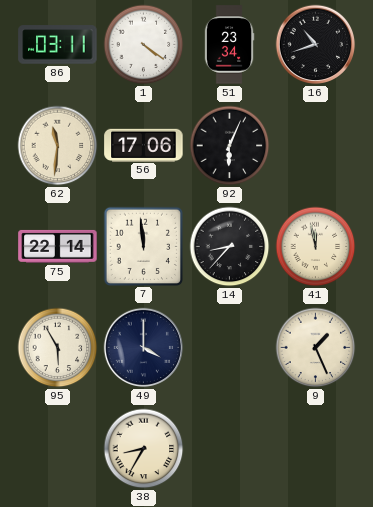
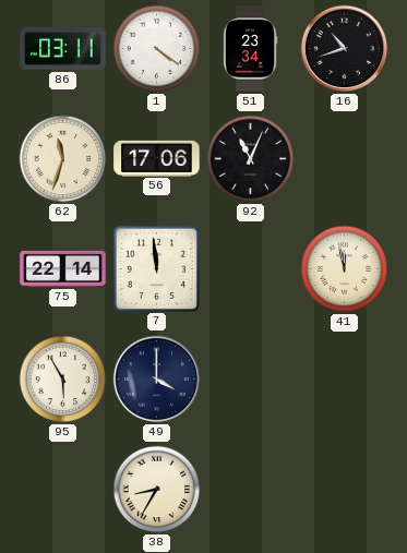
62: 11:31 -> 11:33 (63, 159)
92: 6:04 -> 11:04 (251, 159)
14: 8:37 -> none (230, 247)
9: 1:26 -> none (316, 348)
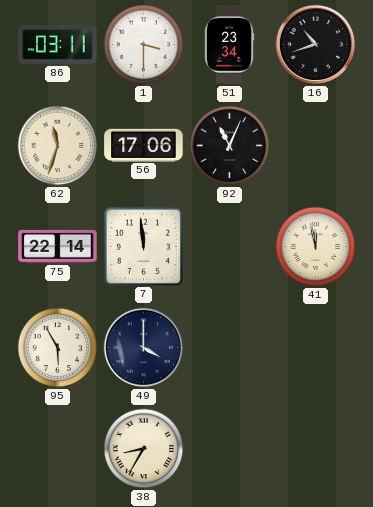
1: 4:21 -> 3:30 (144, 45)
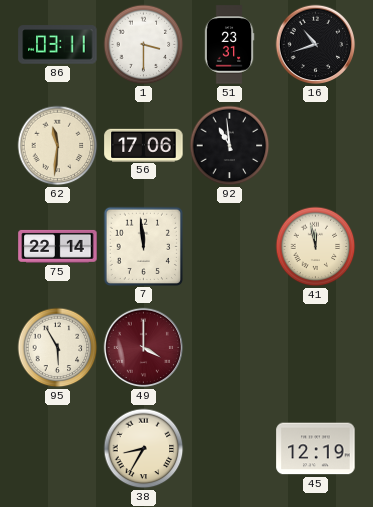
51: 23:34 -> 23:31 (229, 45)
62: 11:33 -> 11:31 (58, 146)
92: 11:04 -> 10:59 (230, 146)
49 dial: navy -> burgundy (144, 348)
45: none -> 12:19 (316, 449)
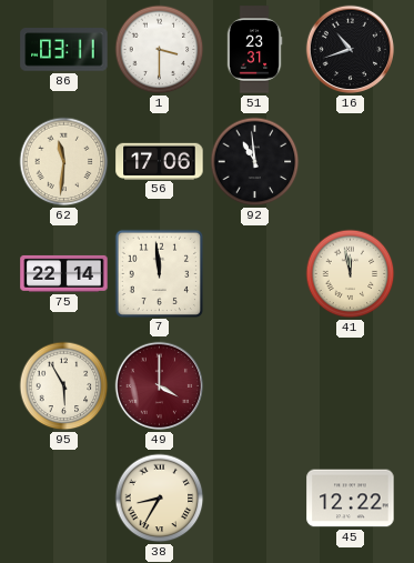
45: 12:19 -> 12:22 (351, 499)
